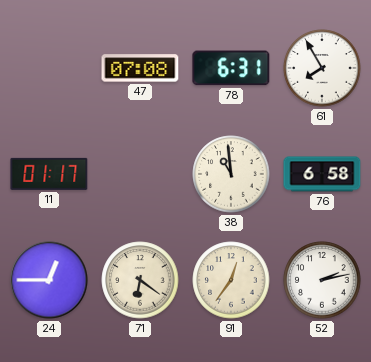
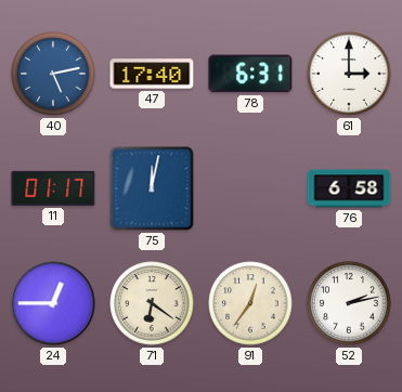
40: none -> 5:13 (53, 74)
47: 07:08 -> 17:40 (152, 74)
61: 7:55 -> 3:00 (349, 74)
75: none -> 12:02 (152, 188)
38: 10:59 -> none (231, 174)
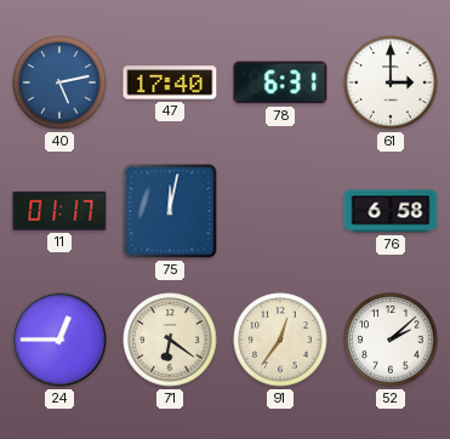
52: 2:13 -> 2:08 (391, 340)
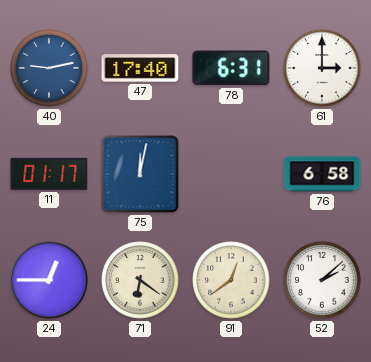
40: 5:13 -> 9:13 (49, 68)
91: 12:36 -> 12:39 (231, 280)
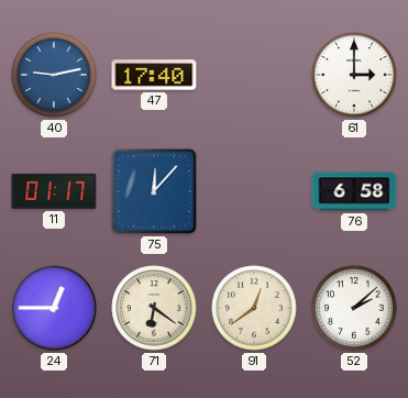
78: 6:31 -> none (231, 68)
75: 12:02 -> 12:07 (154, 191)
